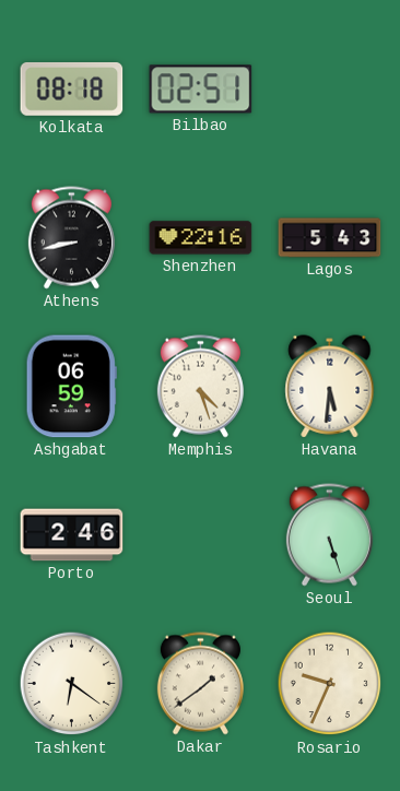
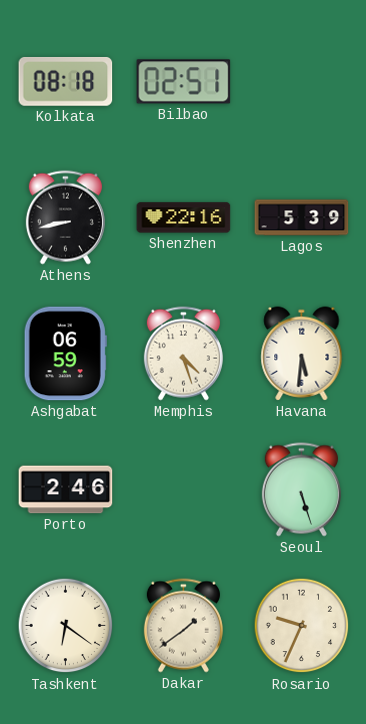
Lagos: 5:43 -> 5:39 (302, 218)
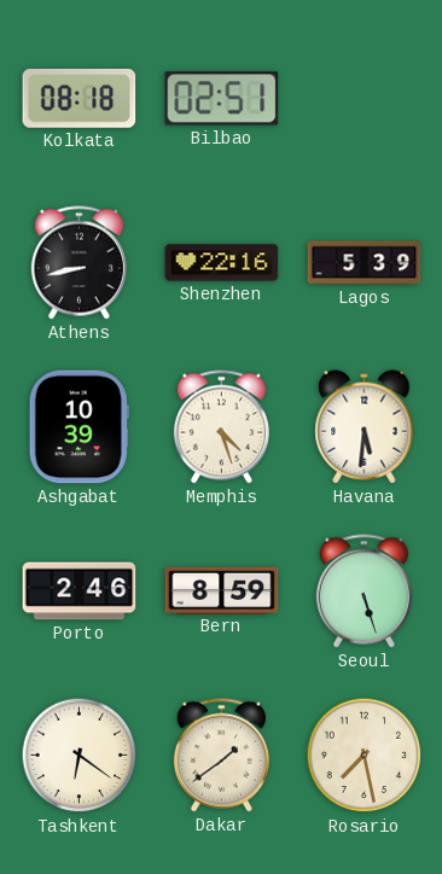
Ashgabat: 06:59 -> 10:39 (78, 427)
Bern: none -> 8:59 (222, 590)
Rosario: 9:34 -> 7:28 (365, 756)
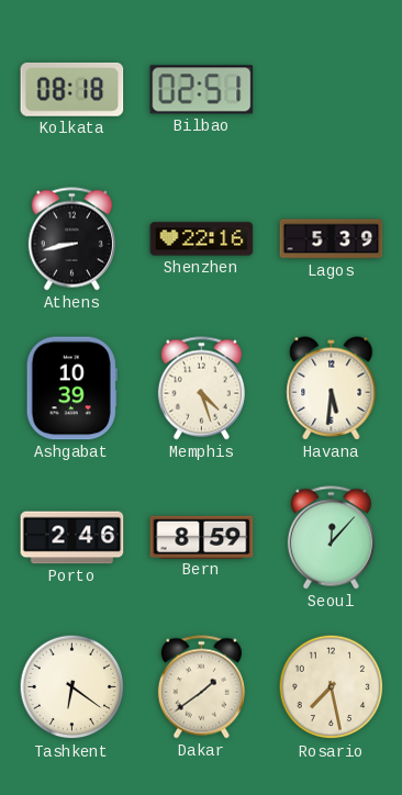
Seoul: 5:27 -> 12:07 (331, 538)
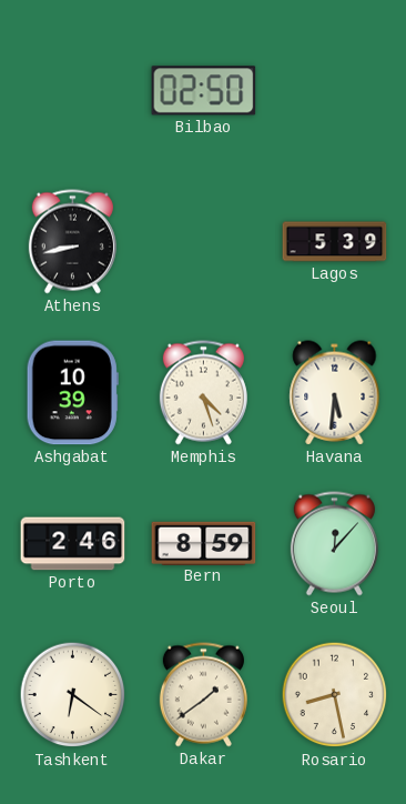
Kolkata: 08:18 -> none (72, 90)
Bilbao: 02:51 -> 02:50 (204, 91)
Shenzhen: 22:16 -> none (202, 239)
Rosario: 7:28 -> 8:28 (335, 695)
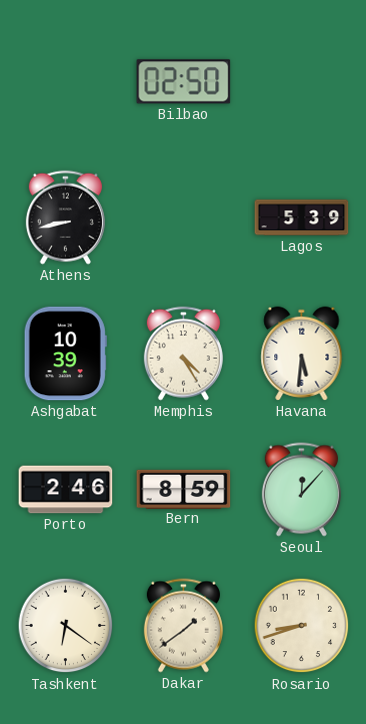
Memphis: 4:27 -> 4:25 (183, 354)
Rosario: 8:28 -> 8:42 (302, 626)
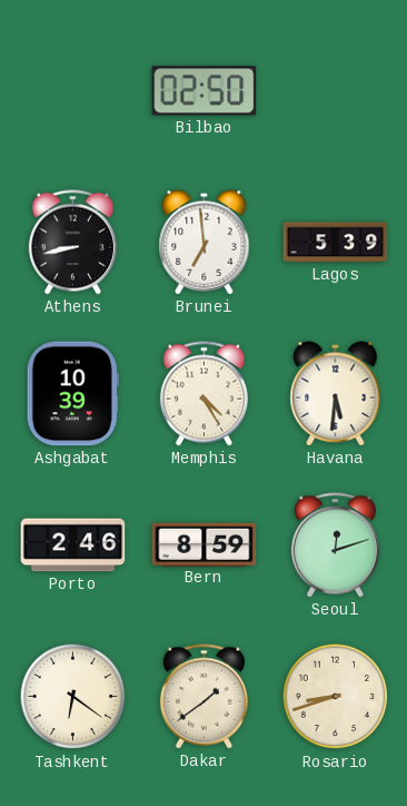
Brunei: none -> 6:59 (205, 243)
Seoul: 12:07 -> 12:12 (335, 545)
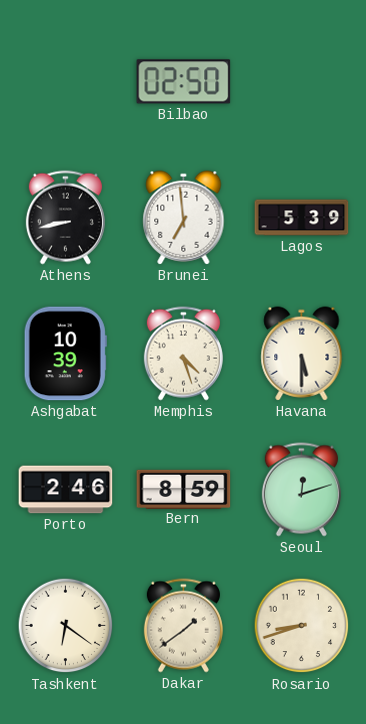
Memphis: 4:25 -> 4:27 (183, 354)
Havana: 5:31 -> 5:30 (302, 354)
